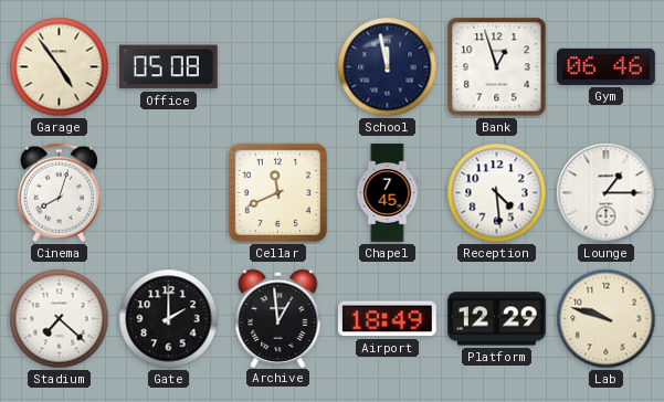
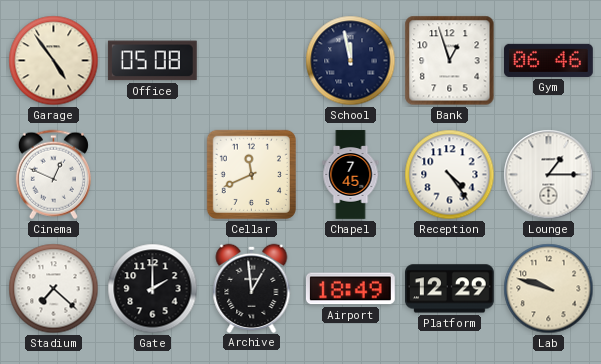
Cinema: 8:03 -> 12:49 (53, 175)
Reception: 4:29 -> 4:24 (450, 175)
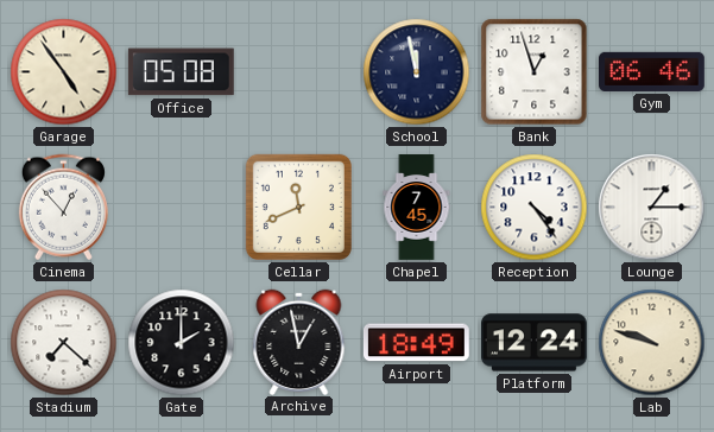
Cinema: 12:49 -> 12:53 (63, 208)
Archive: 12:59 -> 12:58 (299, 342)
Platform: 12:29 -> 12:24 (535, 343)
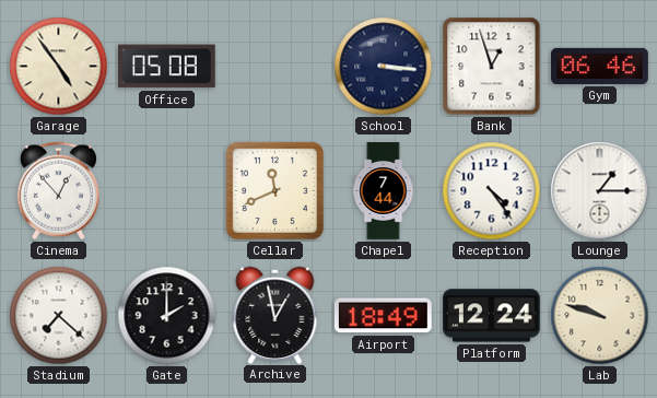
School: 11:58 -> 3:16 (384, 67)
Chapel: 7:45 -> 7:44 (384, 191)
